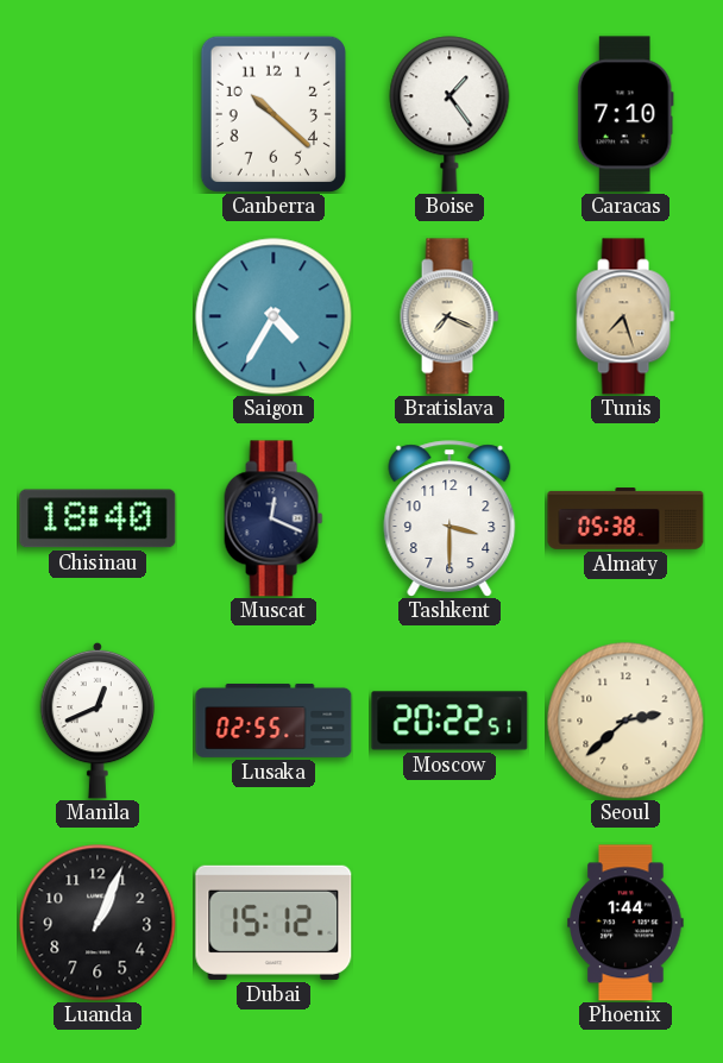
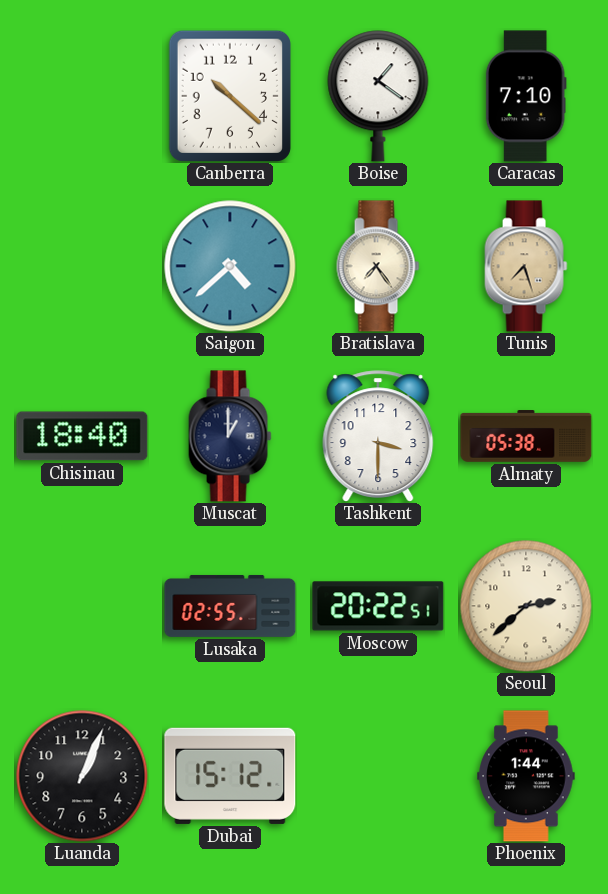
Boise: 1:24 -> 1:21 (378, 96)
Saigon: 4:35 -> 4:38 (230, 266)
Bratislava: 7:19 -> 7:24 (378, 266)
Muscat: 12:19 -> 1:00 (230, 436)
Manila: 12:41 -> none (98, 721)
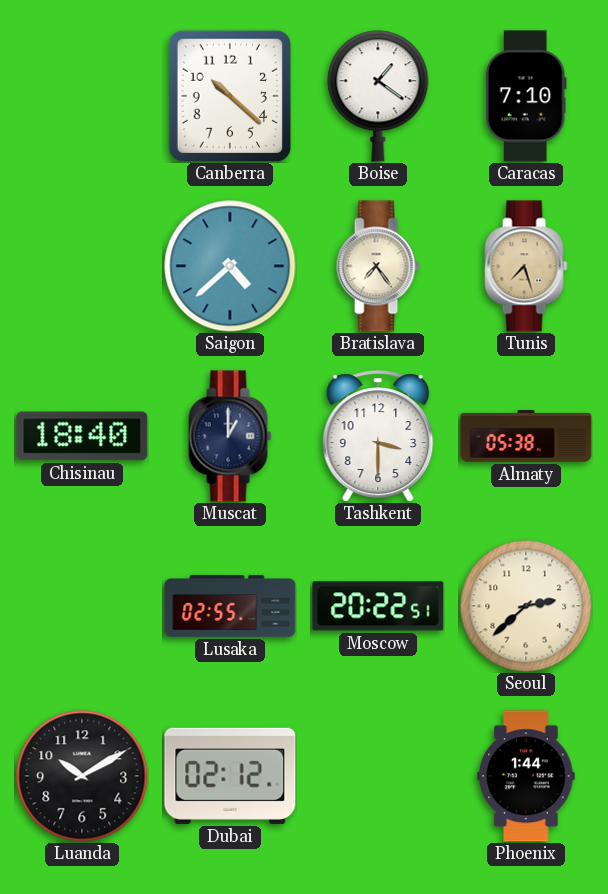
Luanda: 1:04 -> 10:10 (82, 776)
Dubai: 15:12 -> 02:12 (230, 776)
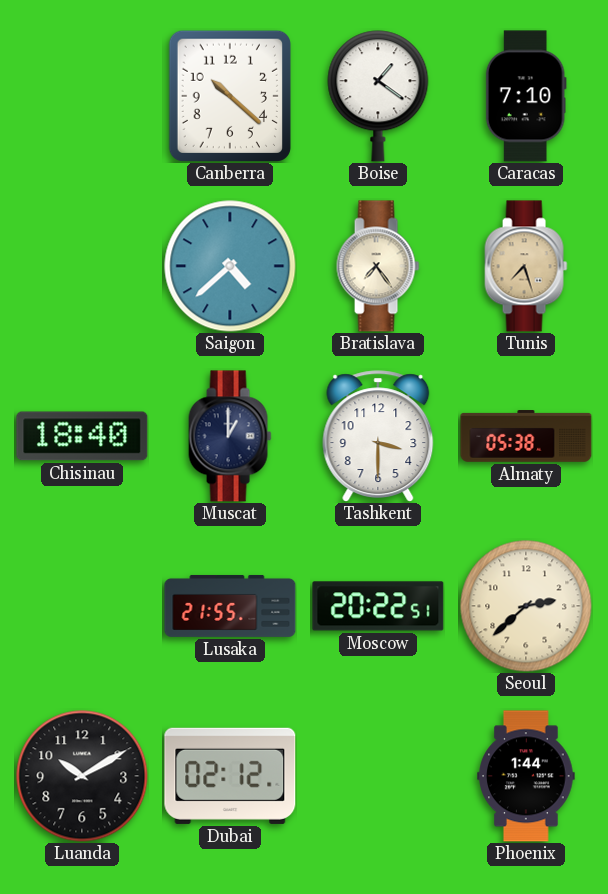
Lusaka: 02:55 -> 21:55 (230, 606)
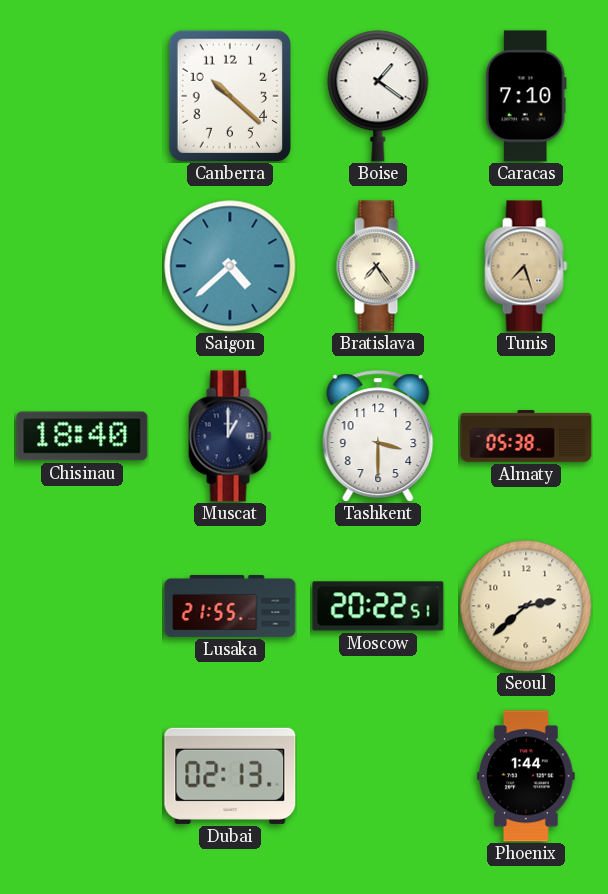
Luanda: 10:10 -> none (82, 776)
Dubai: 02:12 -> 02:13 (230, 776)
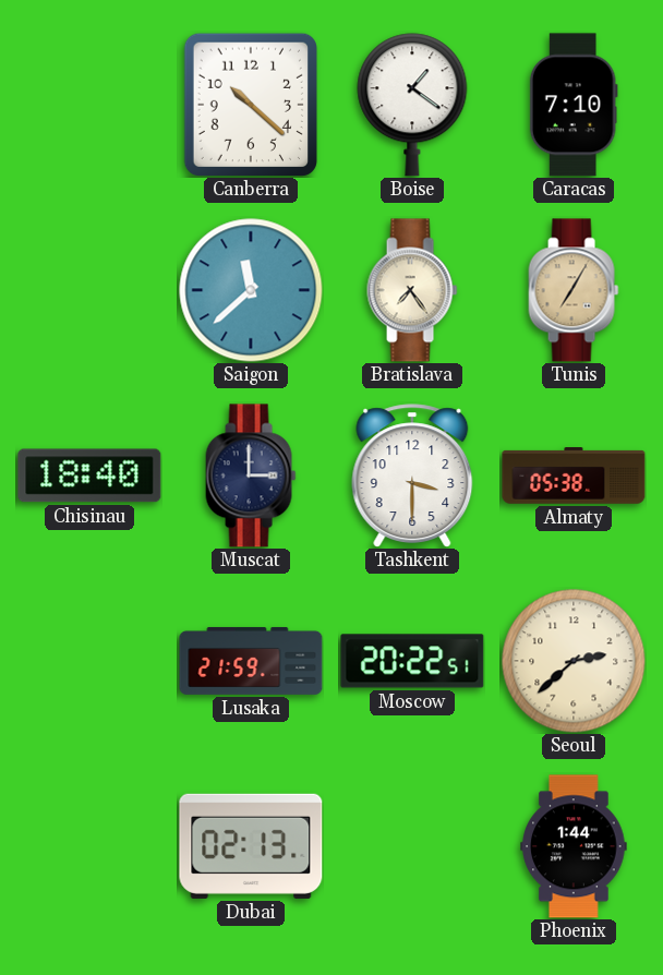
Saigon: 4:38 -> 11:38 (251, 290)
Tunis: 7:27 -> 7:05 (574, 290)
Muscat: 1:00 -> 3:00 (251, 476)
Lusaka: 21:55 -> 21:59 (251, 661)
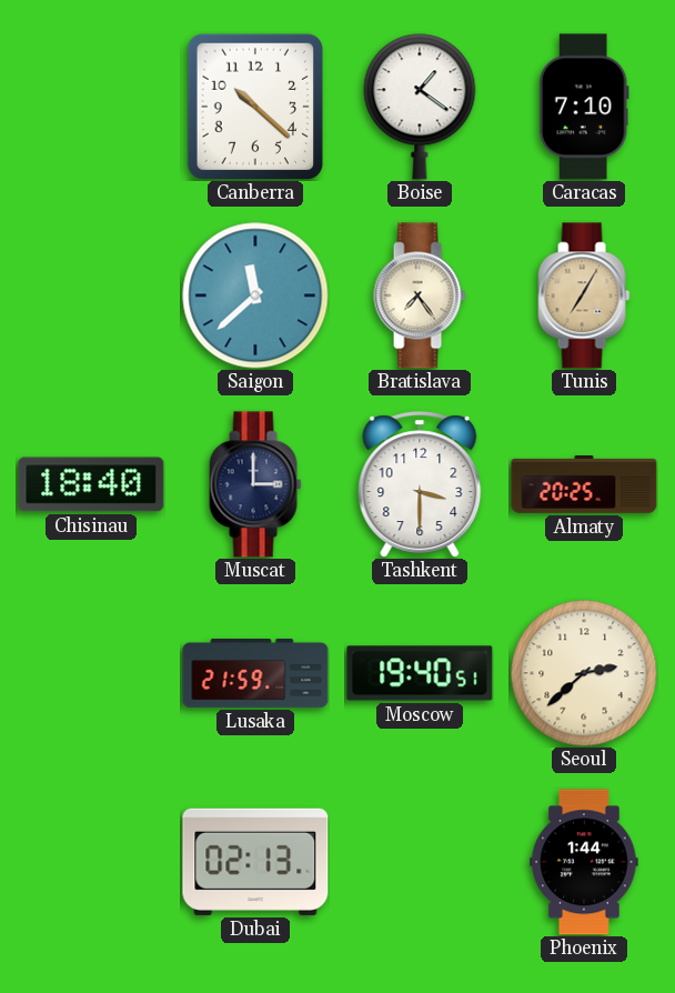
Almaty: 05:38 -> 20:25 (584, 484)
Moscow: 20:22 -> 19:40 (420, 673)
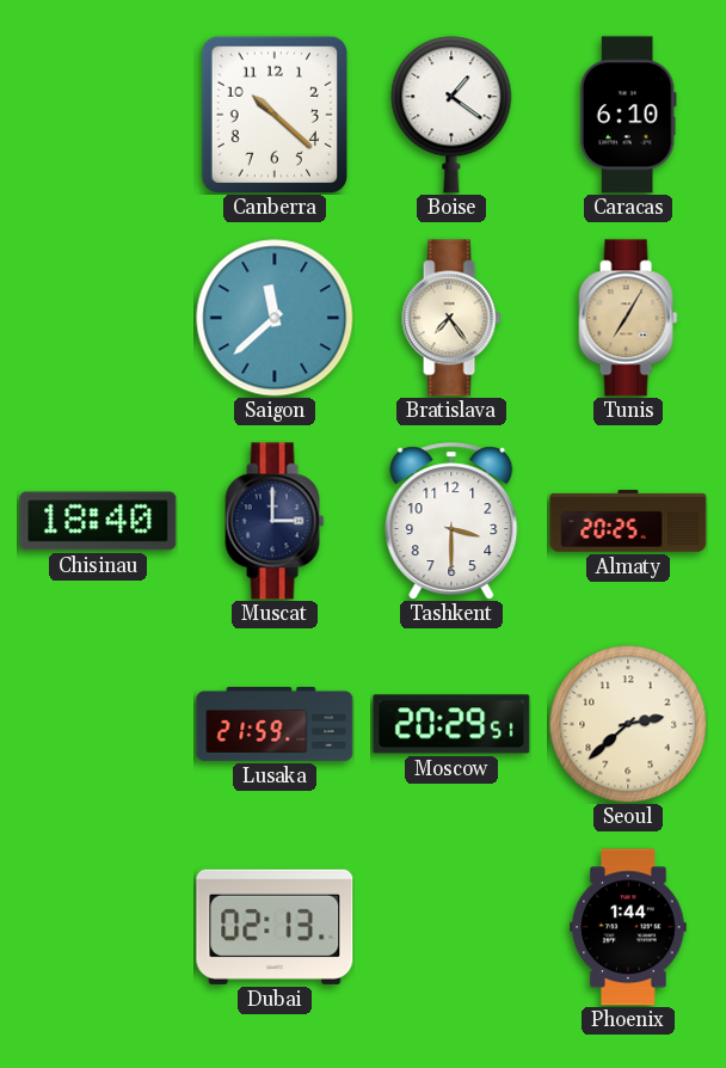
Caracas: 7:10 -> 6:10 (628, 115)
Moscow: 19:40 -> 20:29 (451, 724)
